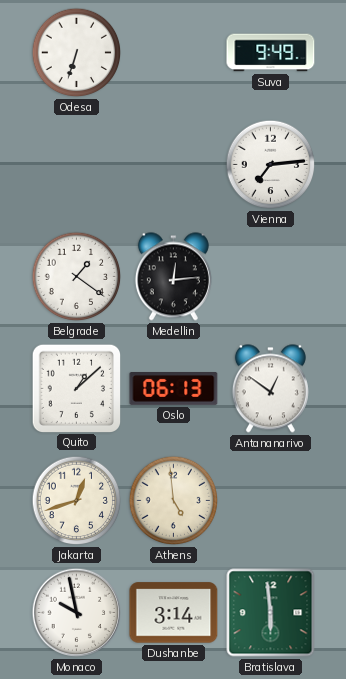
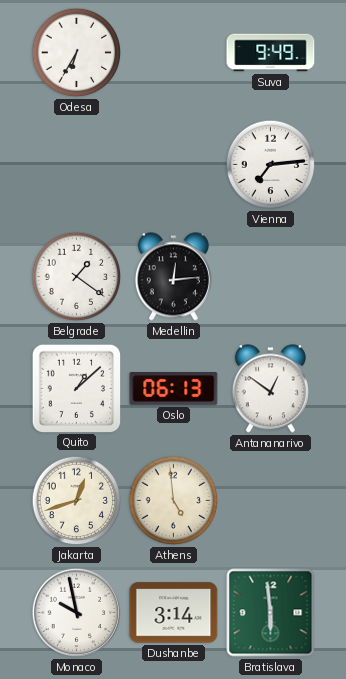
Odesa: 6:33 -> 6:35 (77, 53)
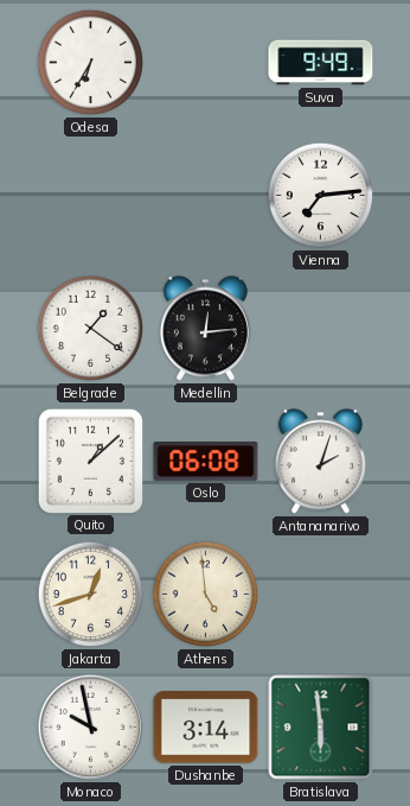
Oslo: 06:13 -> 06:08 (206, 462)
Antananarivo: 12:51 -> 2:03 (320, 462)
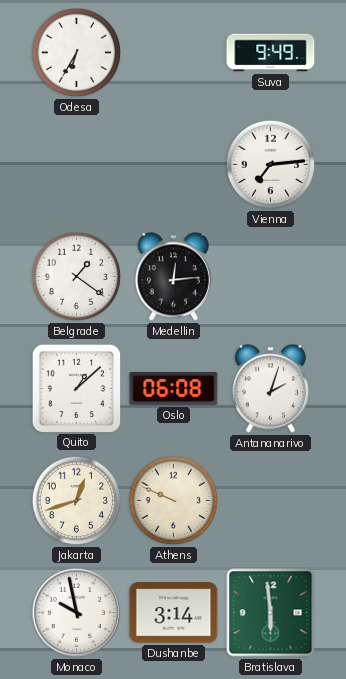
Athens: 4:59 -> 9:49 (174, 501)
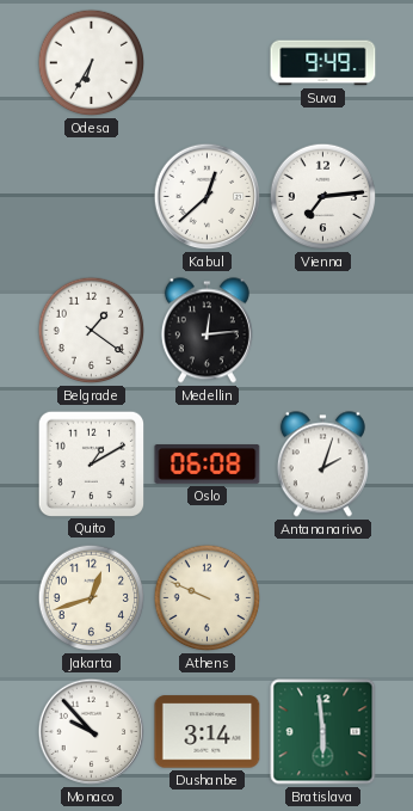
Kabul: none -> 12:38 (208, 197)
Quito: 1:08 -> 1:10 (91, 463)
Monaco: 9:58 -> 9:53 (92, 732)
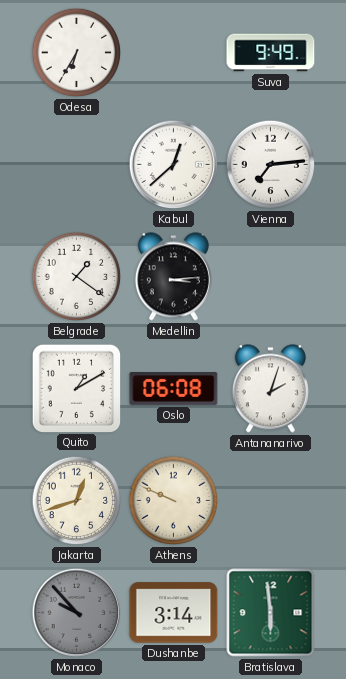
Medellin: 12:14 -> 3:14 (173, 277)
Monaco dial: white -> grey (77, 613)
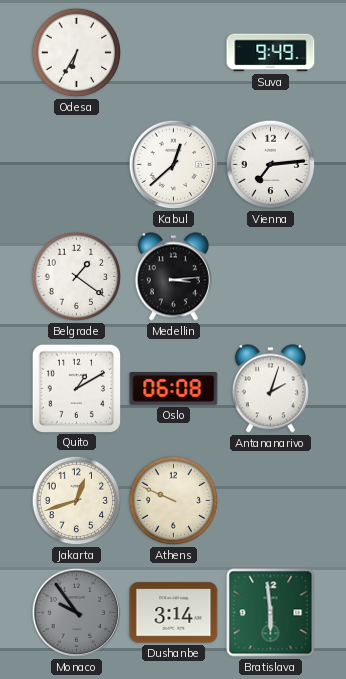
Monaco: 9:53 -> 9:54 (77, 613)
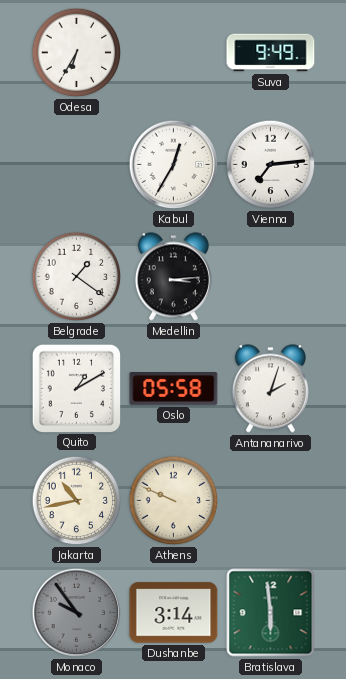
Kabul: 12:38 -> 12:35 (174, 165)
Oslo: 06:08 -> 05:58 (174, 389)
Jakarta: 12:42 -> 10:43 (77, 501)
